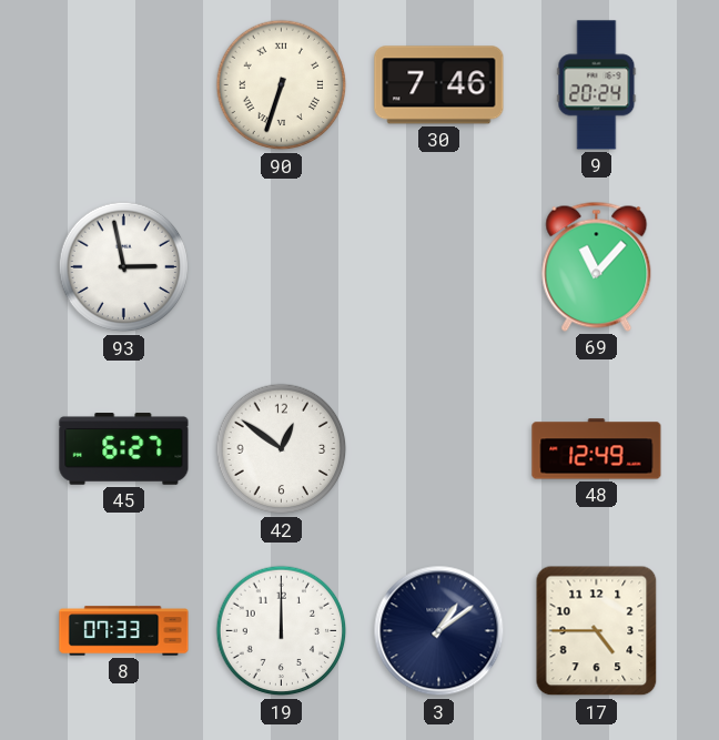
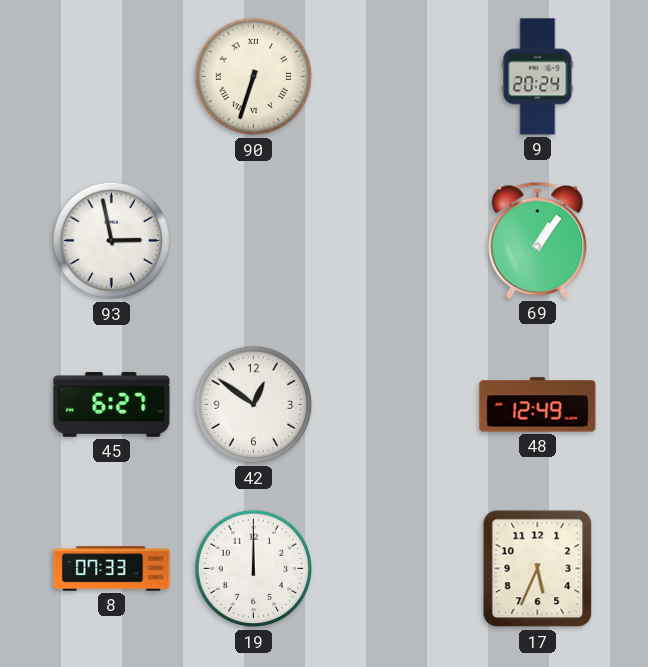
30: 7:46 -> none (439, 85)
69: 11:07 -> 1:06 (538, 240)
3: 1:09 -> none (439, 631)
17: 4:45 -> 5:34 (538, 569)
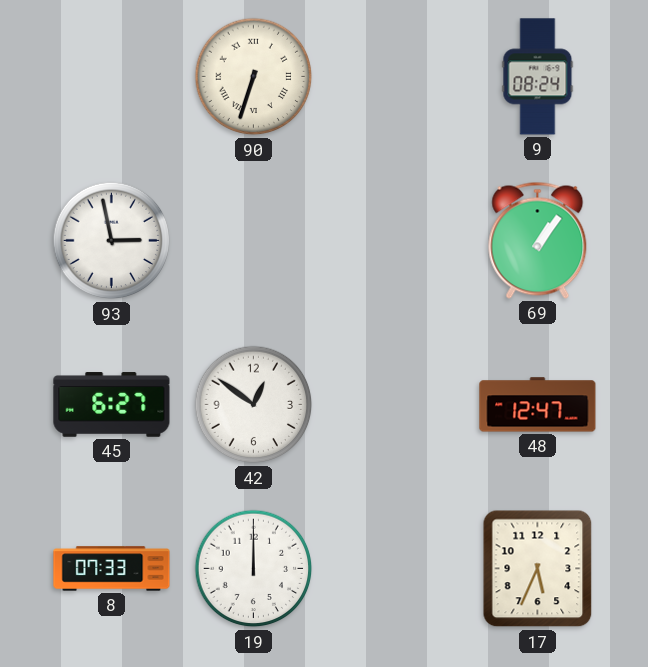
9: 20:24 -> 08:24 (538, 77)
48: 12:49 -> 12:47 (538, 405)
